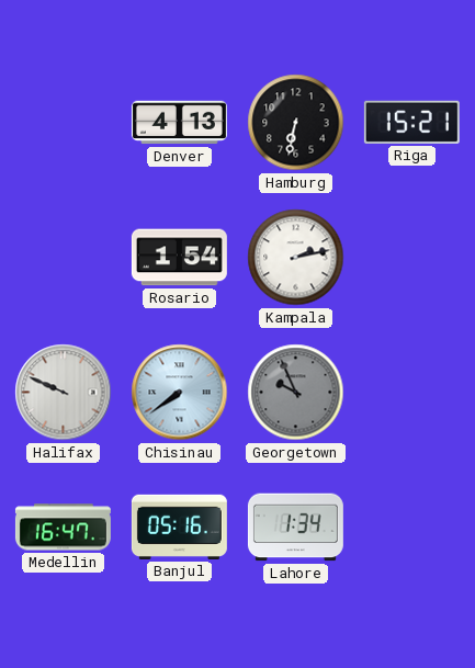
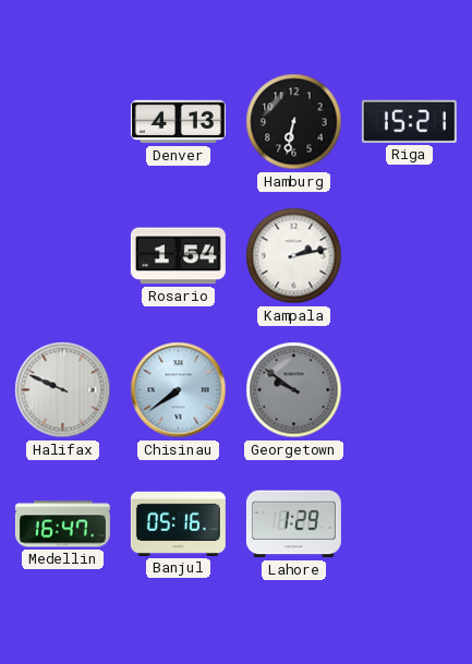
Georgetown: 9:56 -> 9:51 (294, 390)
Lahore: 1:34 -> 1:29 (293, 524)
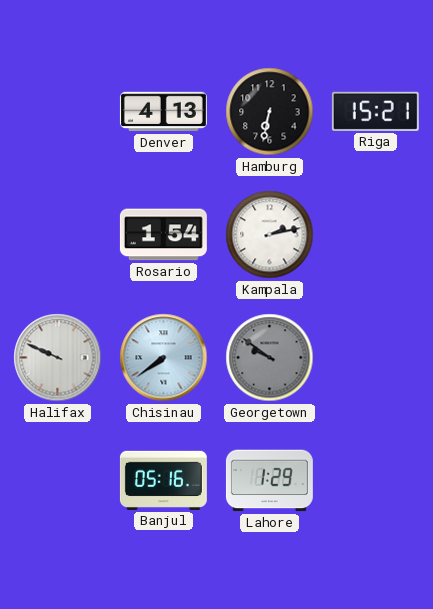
Medellin: 16:47 -> none (62, 524)
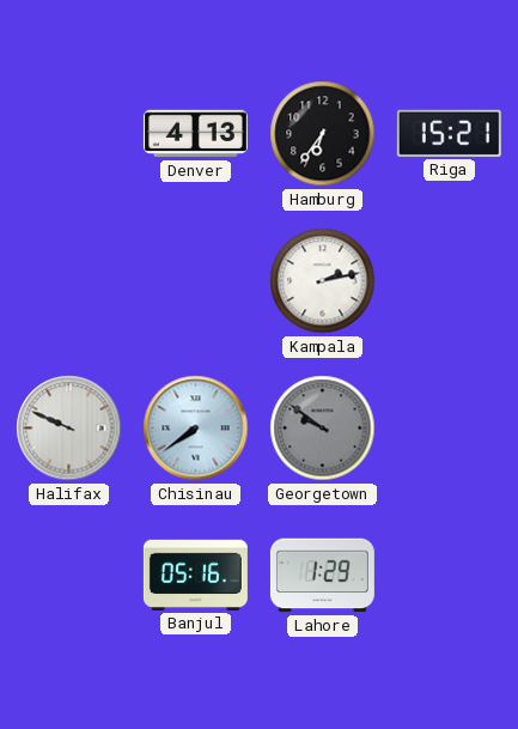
Hamburg: 6:32 -> 6:36 (323, 134)
Rosario: 1:54 -> none (163, 235)
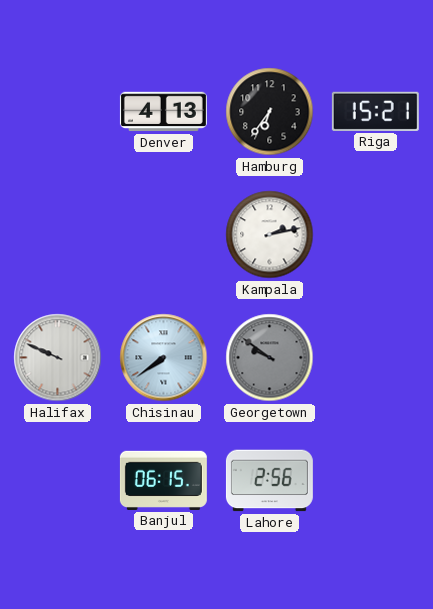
Banjul: 05:16 -> 06:15 (163, 480)
Lahore: 1:29 -> 2:56 (269, 481)
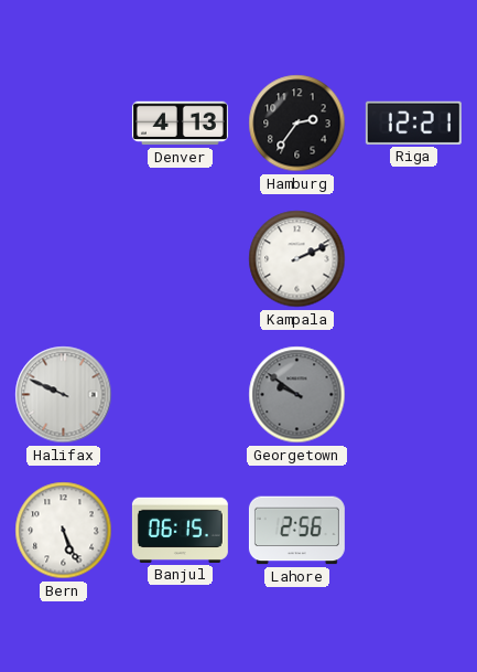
Hamburg: 6:36 -> 2:36 (297, 124)
Riga: 15:21 -> 12:21 (413, 122)
Kampala: 2:13 -> 2:11 (297, 259)
Chisinau: 7:39 -> none (164, 358)
Bern: none -> 5:26 (64, 531)
